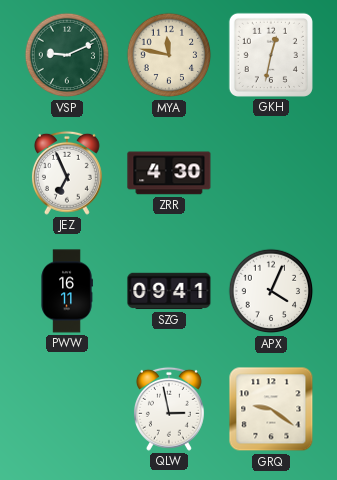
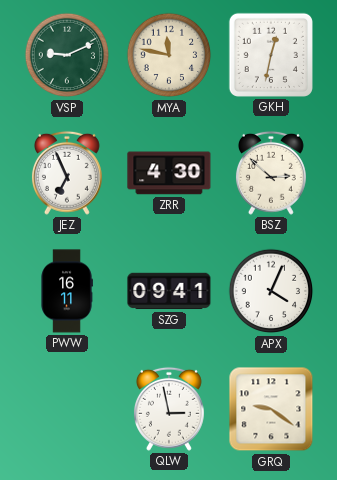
BSZ: none -> 2:52 (271, 173)
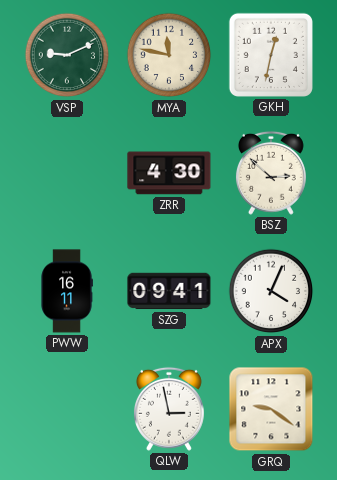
JEZ: 6:56 -> none (67, 173)
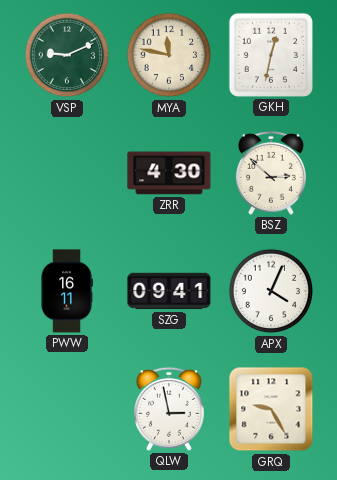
GRQ: 9:21 -> 9:25 (271, 409)
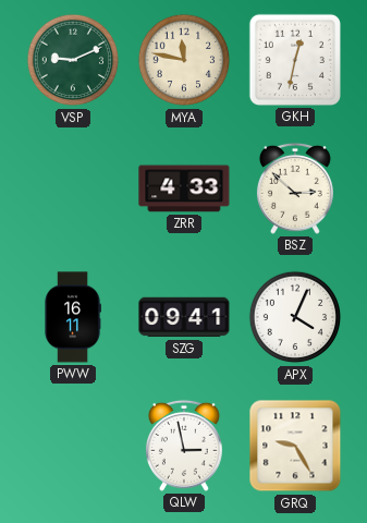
ZRR: 4:30 -> 4:33 (184, 188)
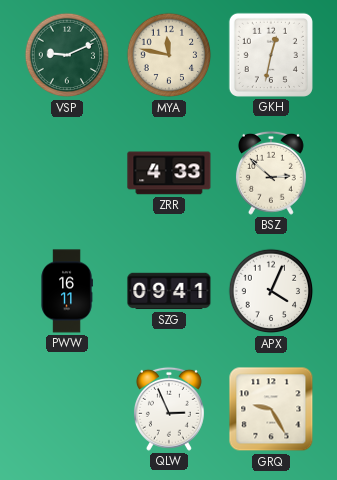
QLW: 2:58 -> 2:56 (169, 409)
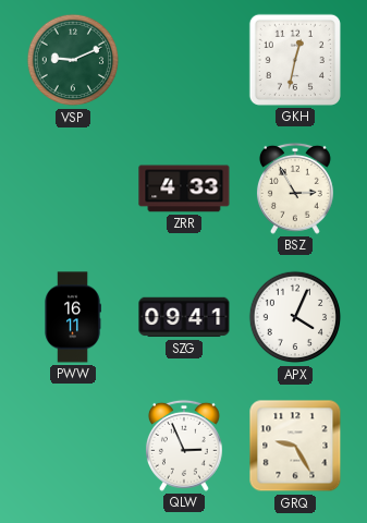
MYA: 11:47 -> none (169, 55)
BSZ: 2:52 -> 2:55 (295, 188)
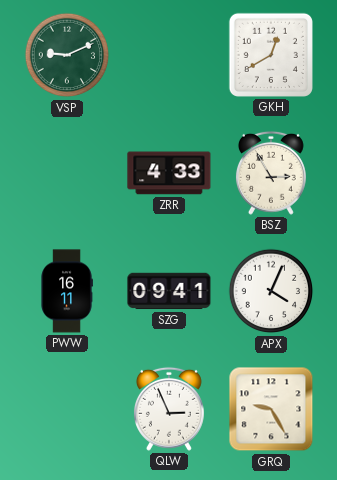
GKH: 12:32 -> 12:40 (271, 55)
